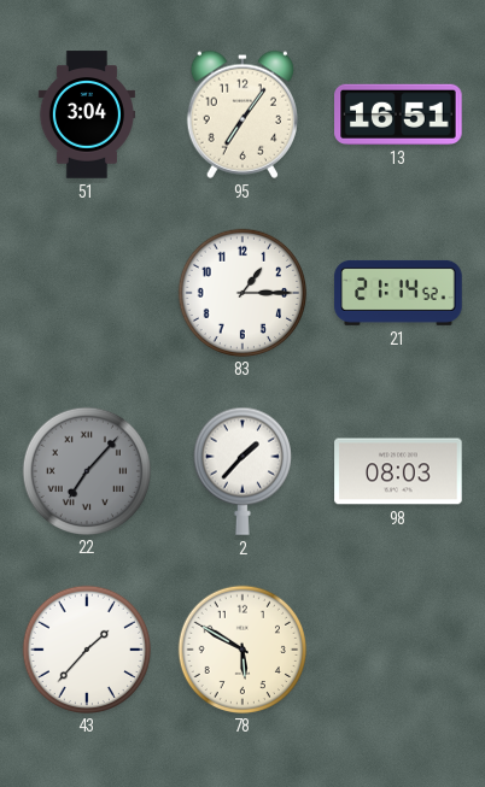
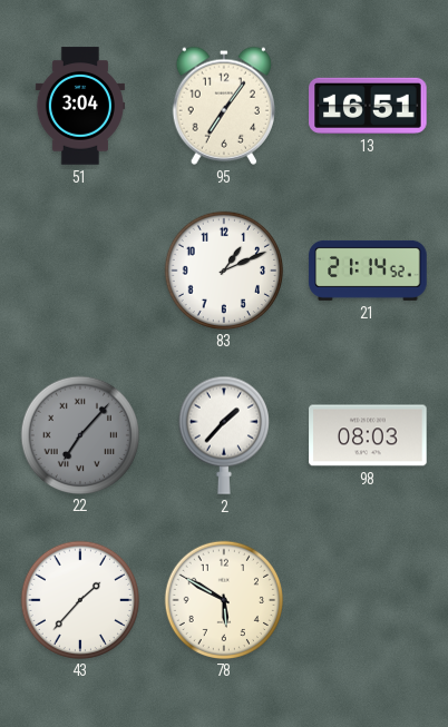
83: 1:15 -> 1:11 (223, 269)
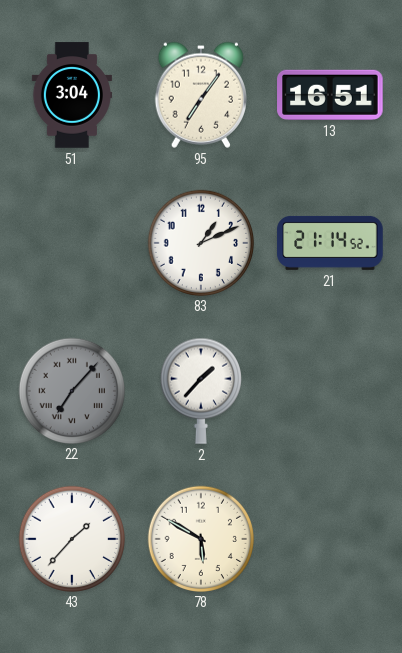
98: 08:03 -> none (368, 435)
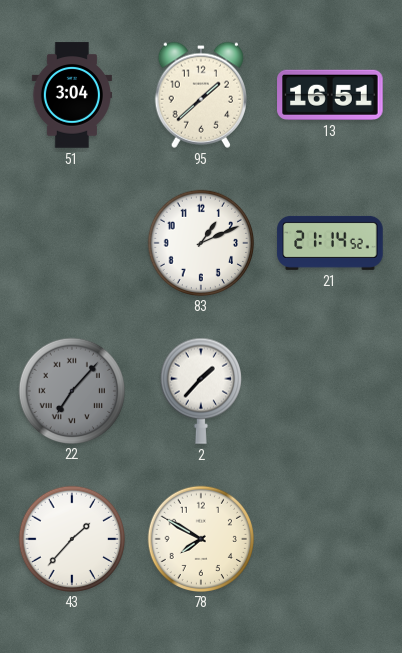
95: 7:06 -> 1:38 (200, 95)
78: 5:50 -> 7:50 (200, 538)
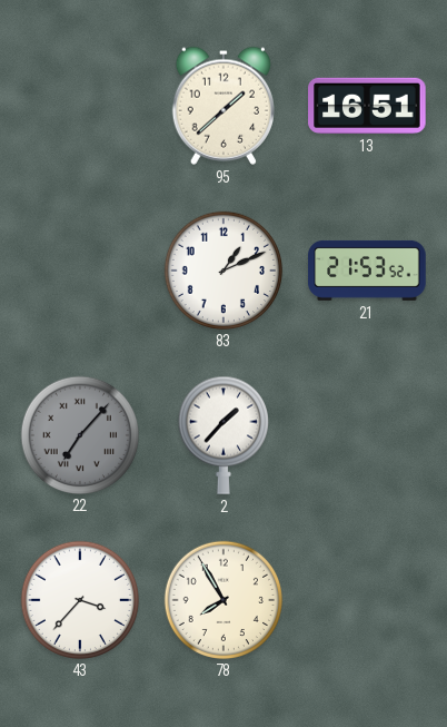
51: 3:04 -> none (72, 95)
21: 21:14 -> 21:53 (367, 271)
43: 1:37 -> 3:37 (79, 599)
78: 7:50 -> 7:55 (222, 599)
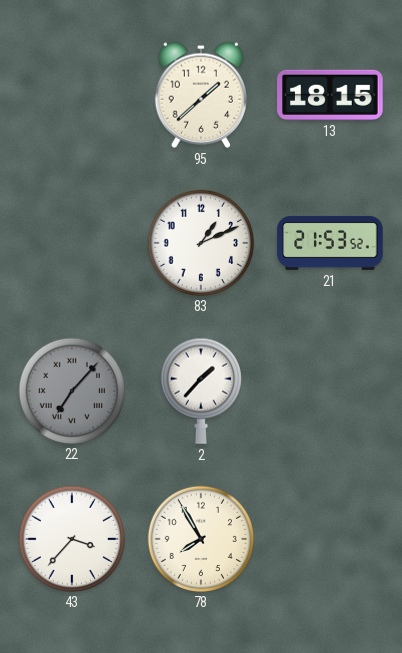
13: 16:51 -> 18:15 (330, 95)
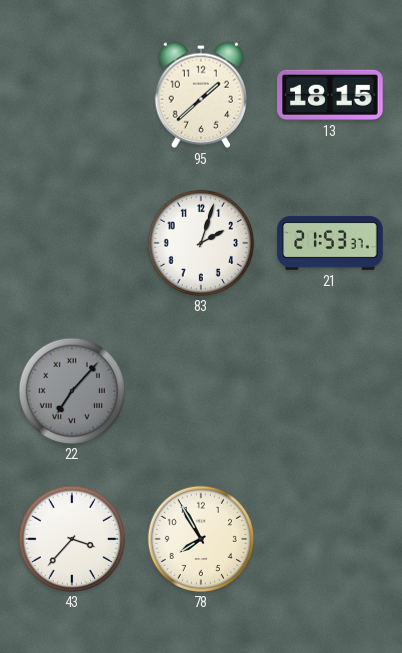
83: 1:11 -> 2:03 (200, 242)
21: 21:53:52 -> 21:53:37 (330, 243)
2: 1:37 -> none (201, 391)
